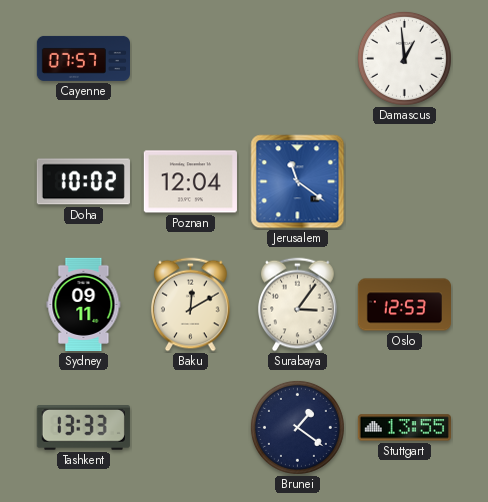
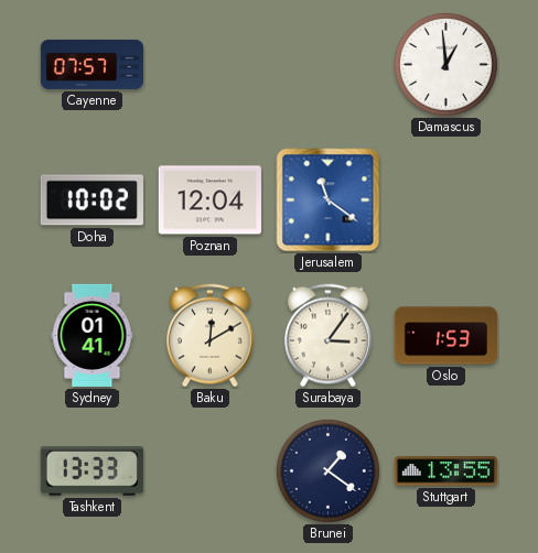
Sydney: 09:11 -> 01:41 (93, 335)
Oslo: 12:53 -> 1:53 (445, 336)
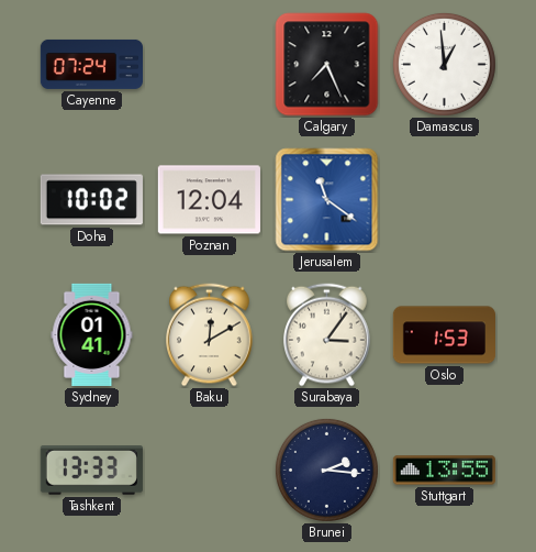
Cayenne: 07:57 -> 07:24 (91, 64)
Calgary: none -> 7:26 (327, 65)
Brunei: 1:21 -> 2:16 (326, 470)
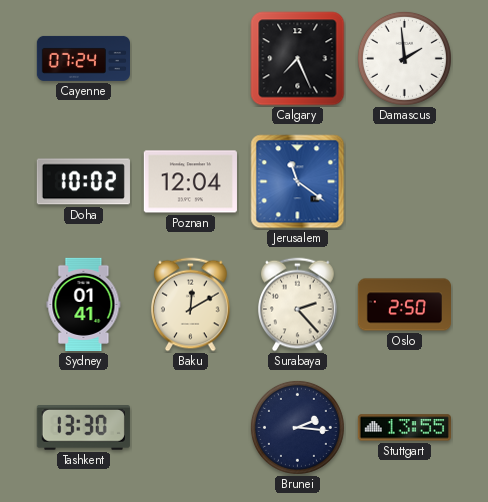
Damascus: 12:59 -> 1:59 (404, 58)
Surabaya: 3:06 -> 2:23 (298, 305)
Oslo: 1:53 -> 2:50 (404, 305)
Tashkent: 13:33 -> 13:30 (83, 428)
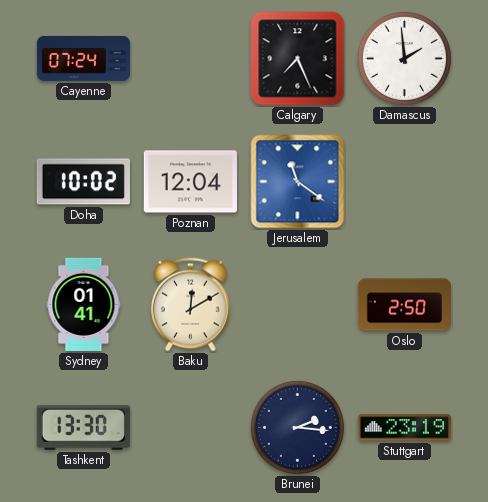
Surabaya: 2:23 -> none (298, 305)
Stuttgart: 13:55 -> 23:19 (404, 428)
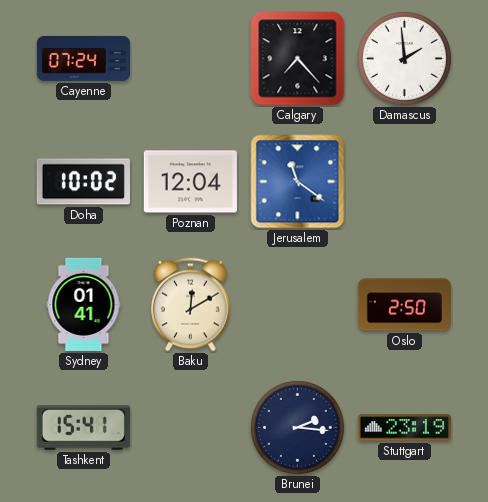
Calgary: 7:26 -> 7:23 (298, 59)
Tashkent: 13:30 -> 15:41 (83, 428)
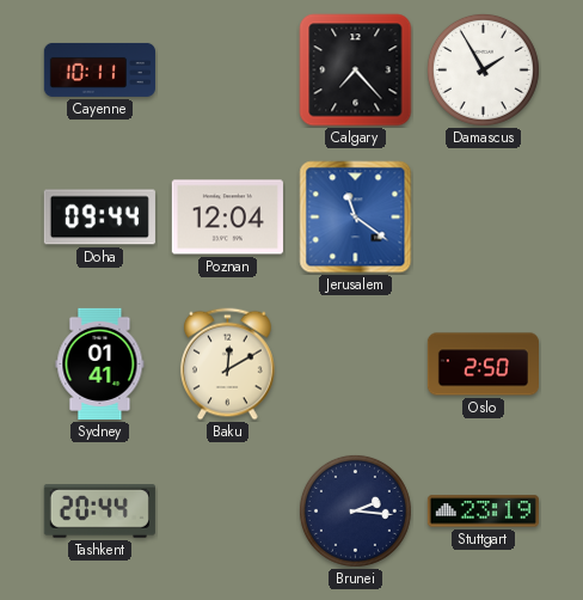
Cayenne: 07:24 -> 10:11 (99, 69)
Damascus: 1:59 -> 1:55 (483, 69)
Doha: 10:02 -> 09:44 (99, 218)
Tashkent: 15:41 -> 20:44 (99, 512)
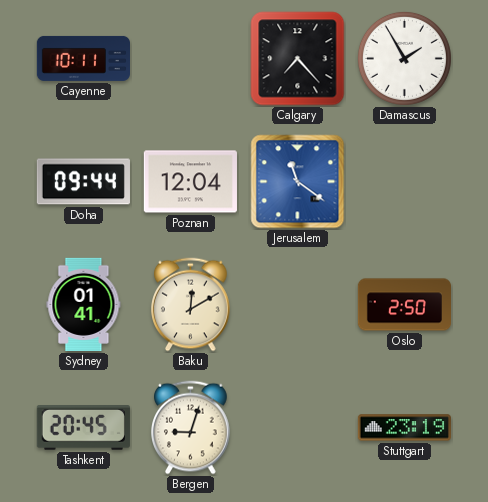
Tashkent: 20:44 -> 20:45 (83, 428)
Bergen: none -> 9:03 (191, 428)
Brunei: 2:16 -> none (355, 510)
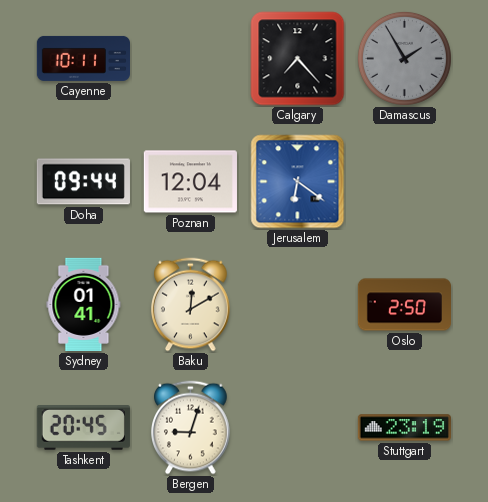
Damascus dial: white -> grey (404, 58)
Jerusalem: 11:21 -> 6:21 (298, 182)
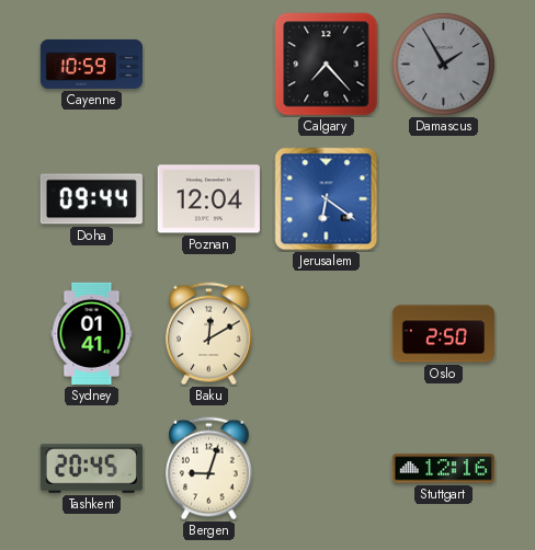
Cayenne: 10:11 -> 10:59 (91, 64)
Stuttgart: 23:19 -> 12:16 (443, 469)
